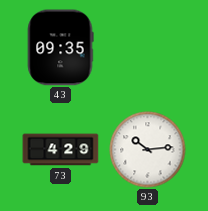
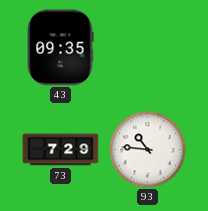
73: 4:29 -> 7:29 (61, 150)
93: 10:14 -> 10:46 (148, 150)
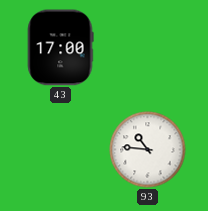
43: 09:35 -> 17:00 (60, 48)
73: 7:29 -> none (61, 150)
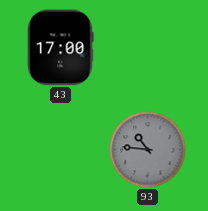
93 dial: white -> grey (148, 150)
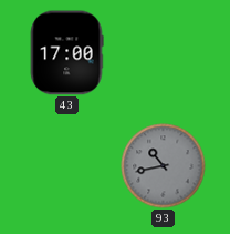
93: 10:46 -> 10:43 (164, 166)
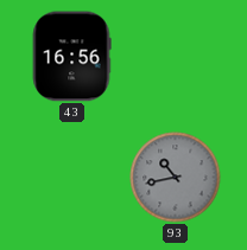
43: 17:00 -> 16:56 (71, 57)
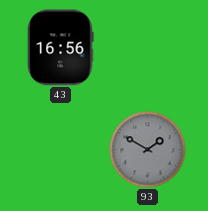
93: 10:43 -> 1:50 (148, 150)
